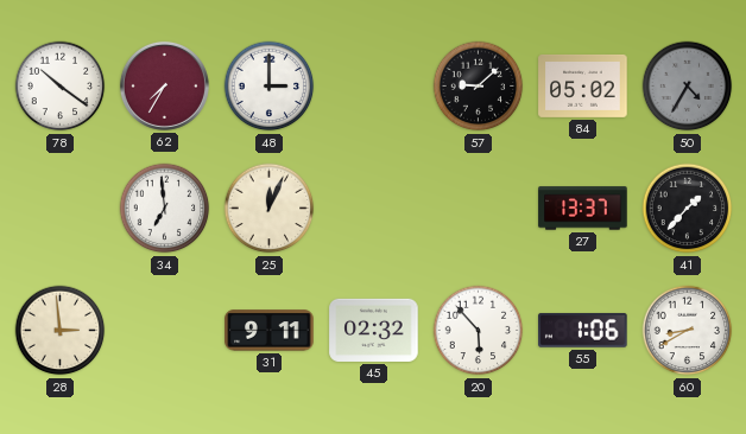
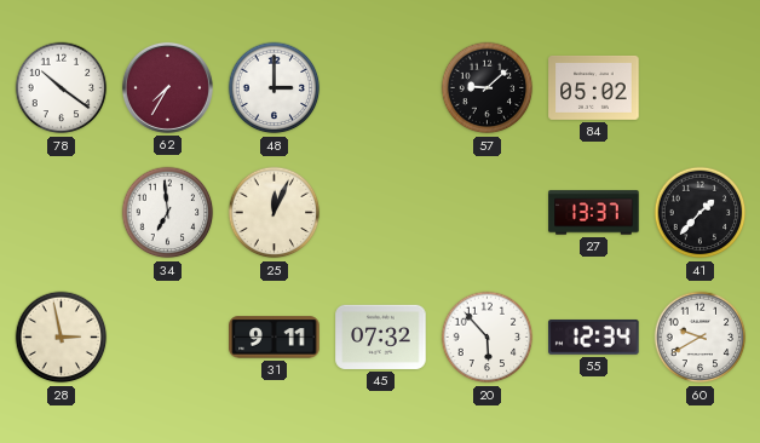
50: 4:35 -> none (688, 87)
28: 2:59 -> 2:58 (62, 338)
45: 02:32 -> 07:32 (381, 336)
55: 1:06 -> 12:34 (594, 336)
60: 8:40 -> 9:40 (701, 338)
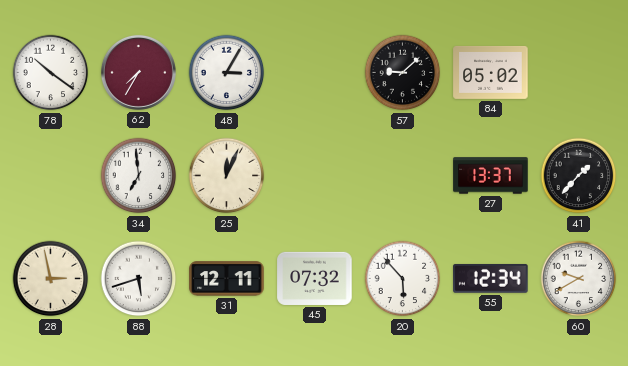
48: 3:00 -> 3:05 (227, 73)
88: none -> 5:42 (139, 279)
31: 9:11 -> 12:11 (227, 279)
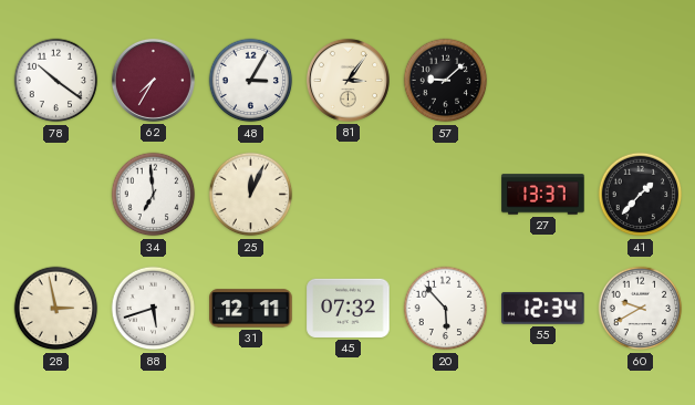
81: none -> 3:06 (347, 80)
84: 05:02 -> none (491, 72)
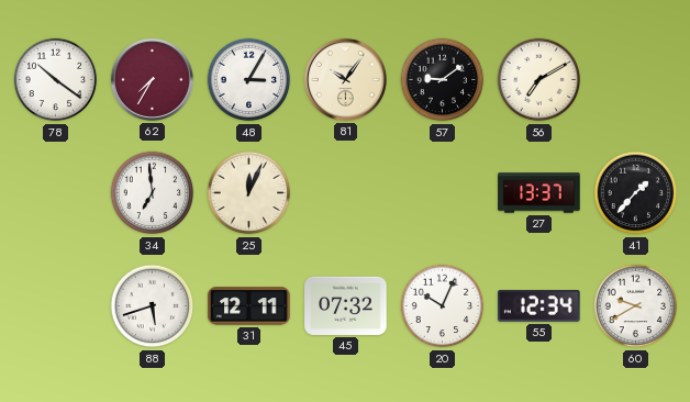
81: 3:06 -> 10:06 (345, 79)
57: 9:08 -> 9:09 (443, 80)
56: none -> 7:10 (539, 80)
28: 2:58 -> none (56, 309)
20: 5:53 -> 10:04 (443, 306)
